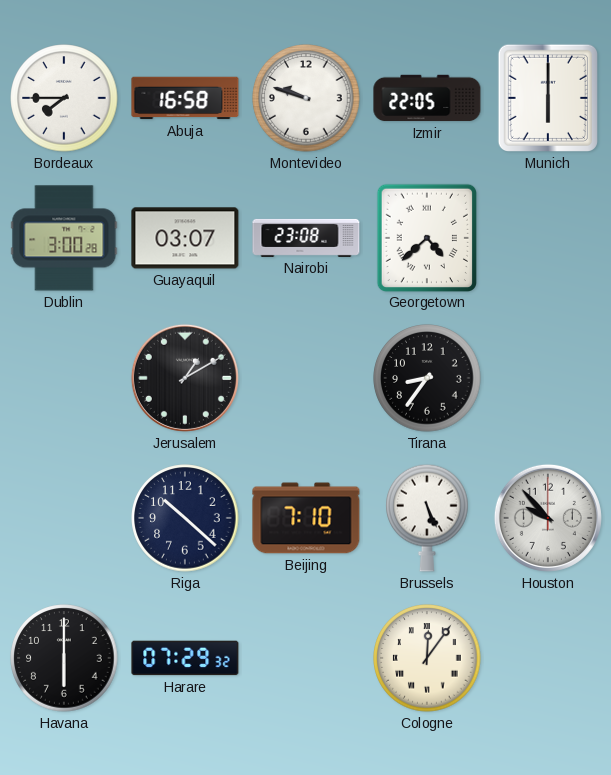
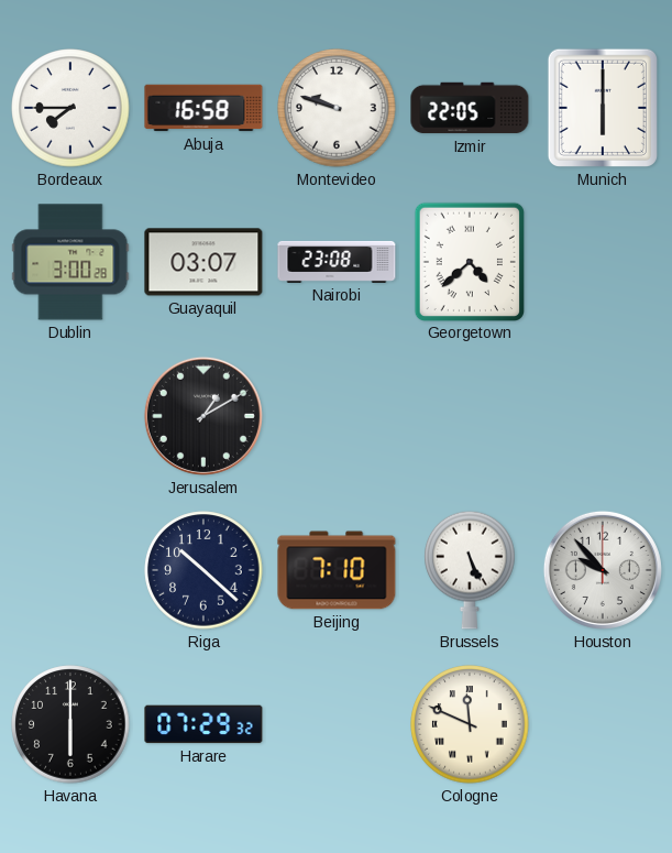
Tirana: 8:36 -> none (427, 378)
Cologne: 12:06 -> 11:49 (470, 724)
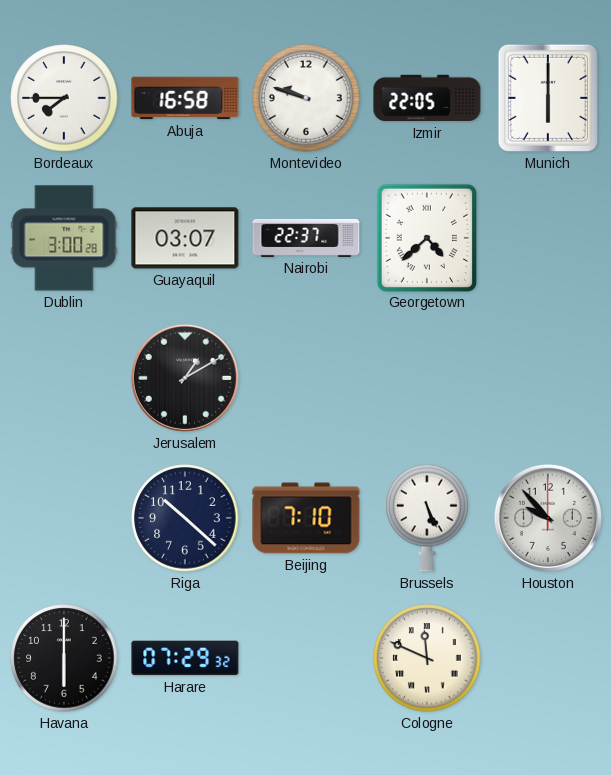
Nairobi: 23:08 -> 22:37 (306, 238)
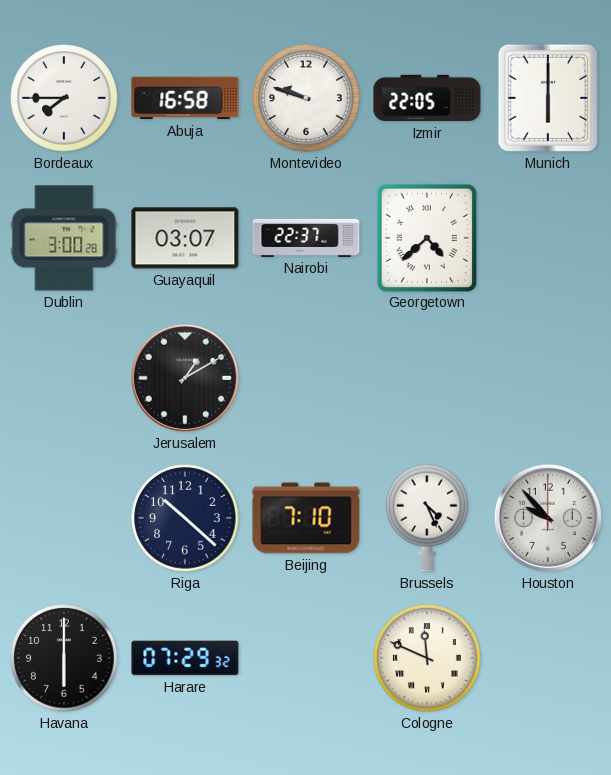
Brussels: 5:26 -> 4:26 (427, 518)
